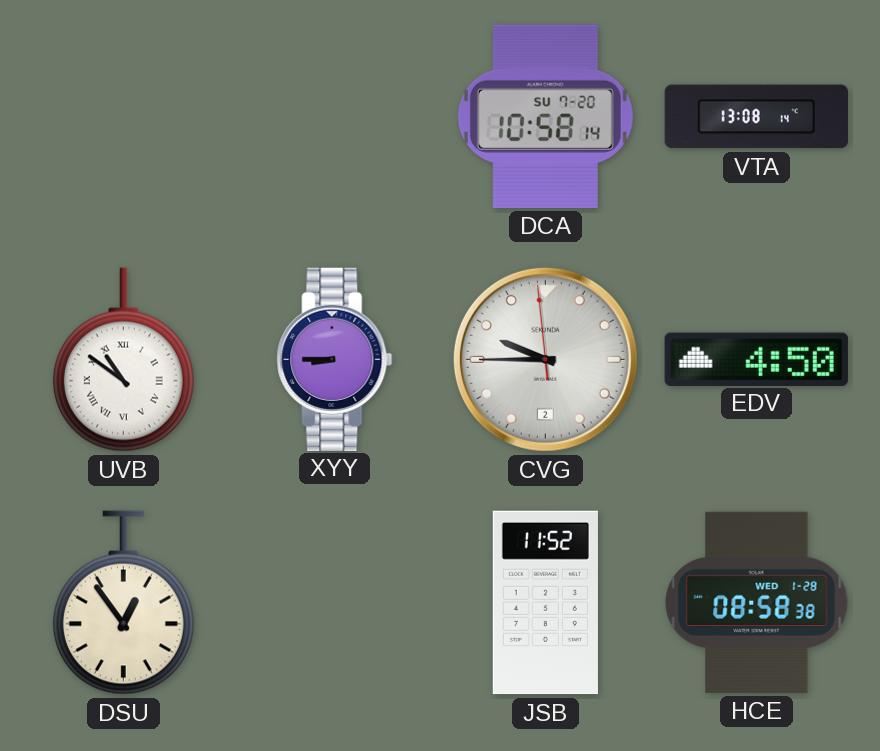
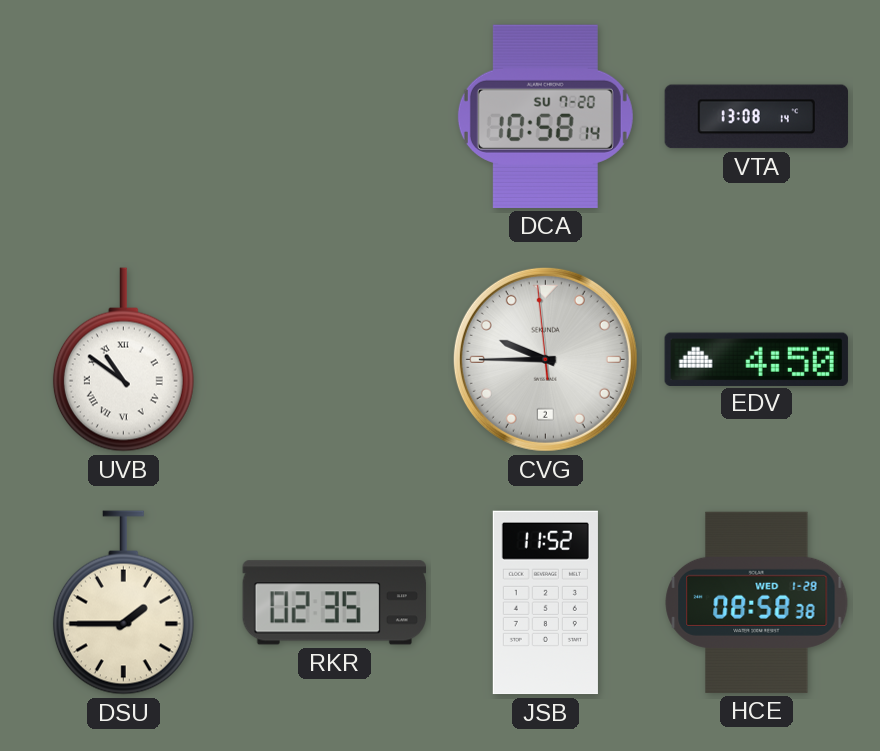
XYY: 8:45 -> none (335, 359)
DSU: 12:54 -> 1:45 (123, 603)
RKR: none -> 02:35 (334, 603)
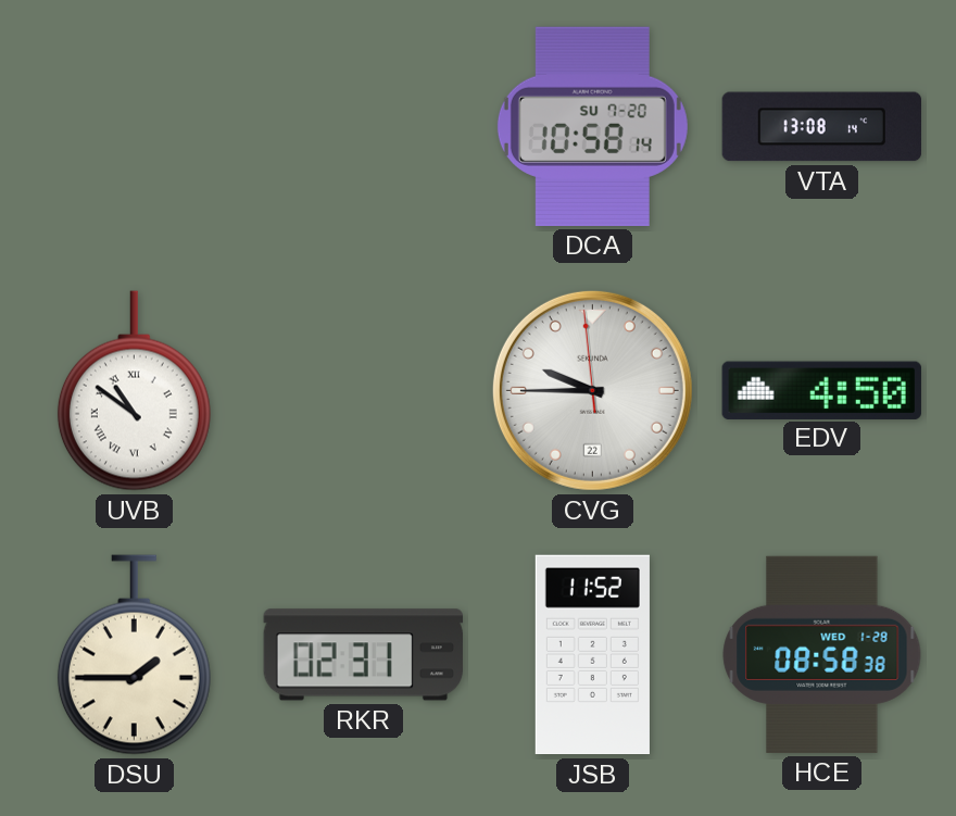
CVG date: 2 -> 22 (592, 390)
RKR: 02:35 -> 02:31 (363, 655)
